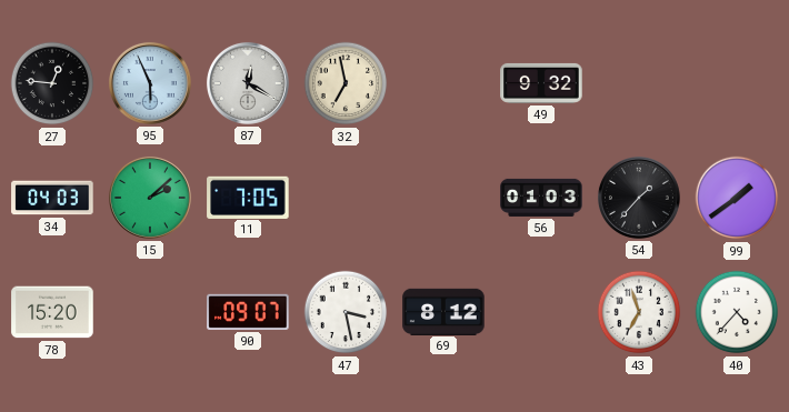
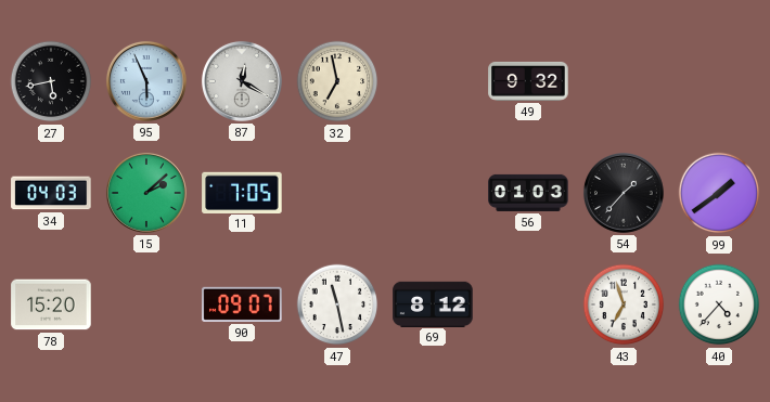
27: 12:46 -> 5:43 (51, 81)
47: 3:28 -> 11:28 (337, 304)
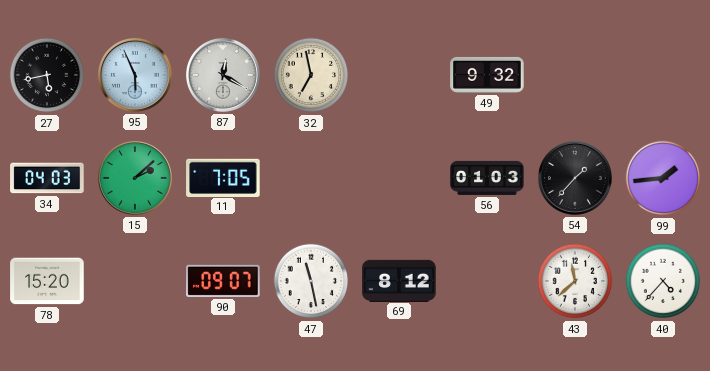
99: 1:39 -> 1:44 (663, 178)
43: 6:57 -> 11:38 (575, 281)
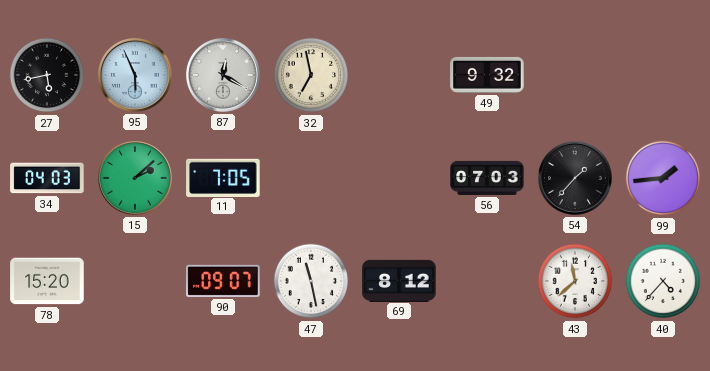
56: 01:03 -> 07:03 (487, 178)
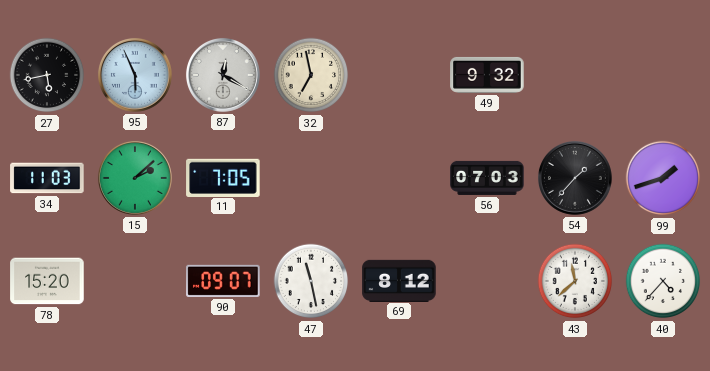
34: 04:03 -> 11:03 (47, 178)
99: 1:44 -> 1:42 (663, 178)
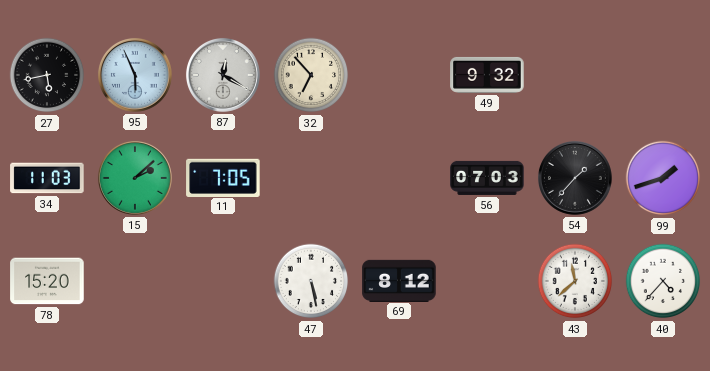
32: 6:58 -> 6:53 (311, 75)
90: 09:07 -> none (223, 281)
47: 11:28 -> 5:28 (311, 281)
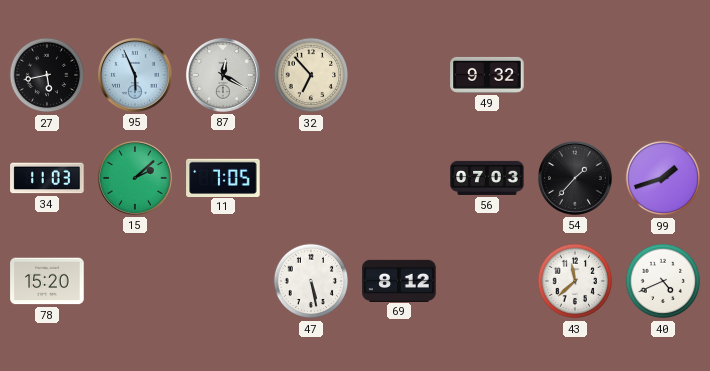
40: 4:37 -> 4:41 (663, 281)
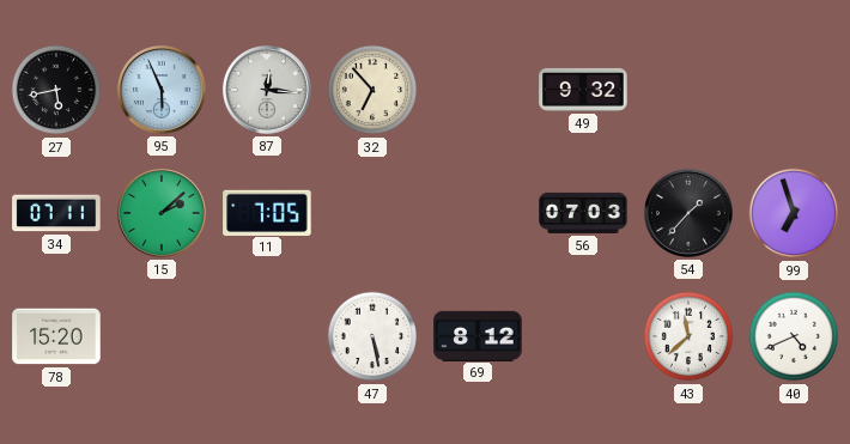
87: 12:20 -> 12:16 (267, 90)
34: 11:03 -> 07:11 (56, 213)
99: 1:42 -> 6:57 (794, 213)
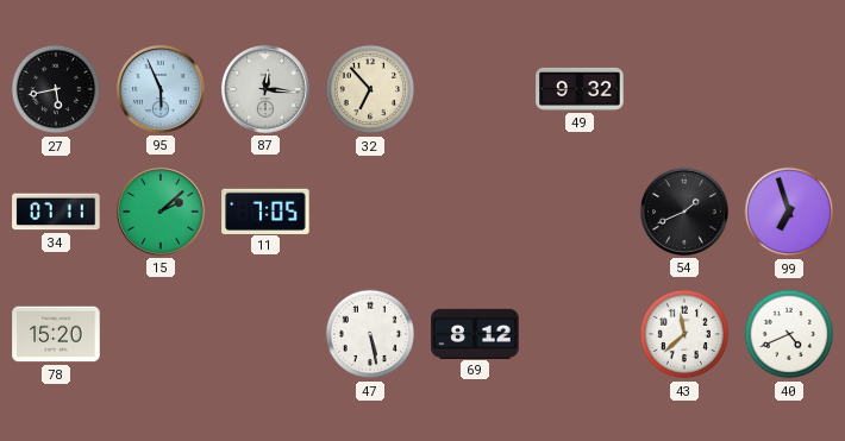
56: 07:03 -> none (583, 213)
54: 1:37 -> 1:41 (684, 212)
